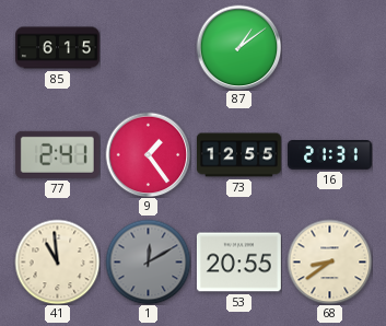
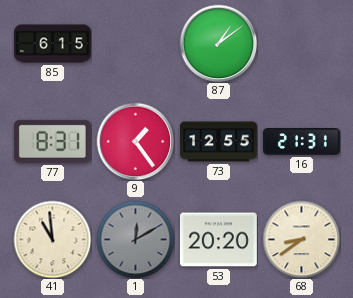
77: 2:41 -> 8:31 (52, 141)
53: 20:55 -> 20:20 (218, 240)
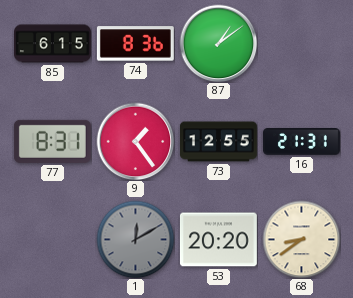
74: none -> 8:36 (135, 44)
41: 10:59 -> none (52, 239)
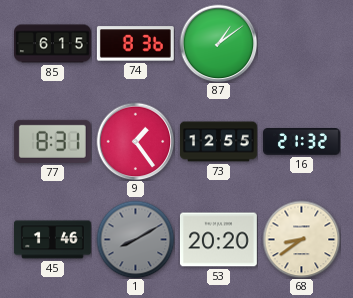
16: 21:31 -> 21:32 (301, 142)
45: none -> 1:46 (53, 240)
1: 12:10 -> 8:10 (135, 239)
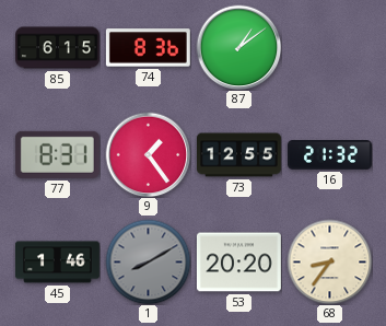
68: 8:39 -> 8:36 (329, 261)
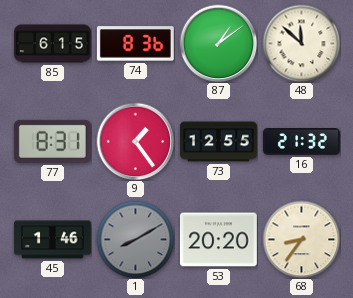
48: none -> 11:52 (301, 43)
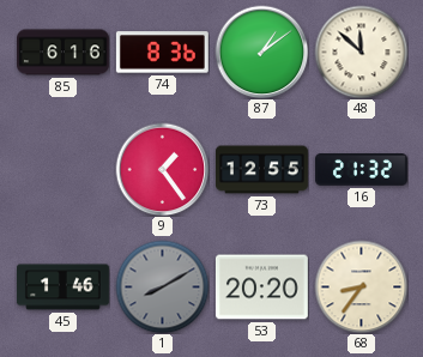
85: 6:15 -> 6:16 (64, 53)
77: 8:31 -> none (52, 141)
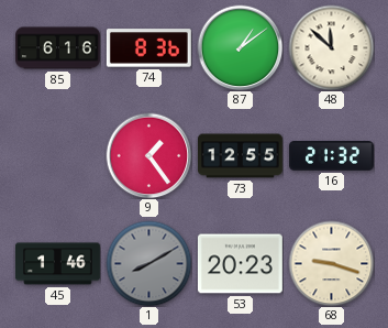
53: 20:20 -> 20:23 (240, 264)
68: 8:36 -> 9:18 (331, 263)
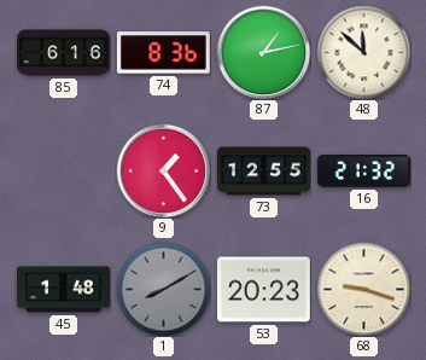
87: 1:09 -> 1:13 (263, 52)
45: 1:46 -> 1:48 (64, 290)
